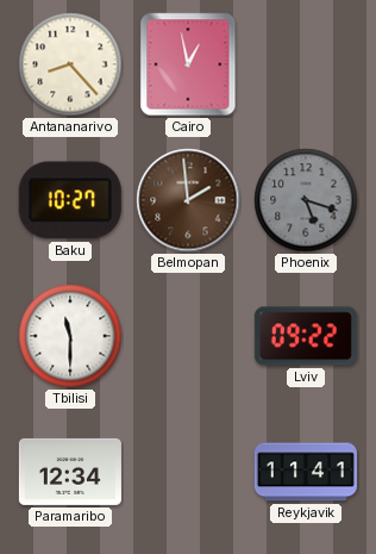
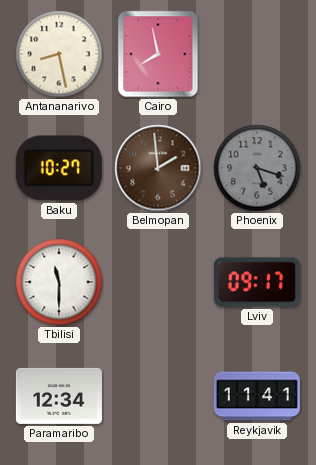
Antananarivo: 8:23 -> 8:28 (59, 54)
Cairo: 12:58 -> 7:58 (158, 54)
Lviv: 09:22 -> 09:17 (257, 282)
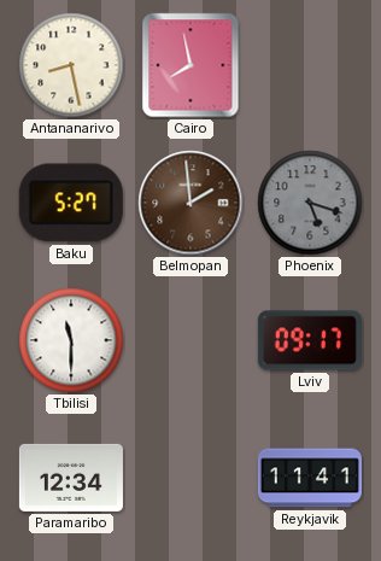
Baku: 10:27 -> 5:27 (71, 203)
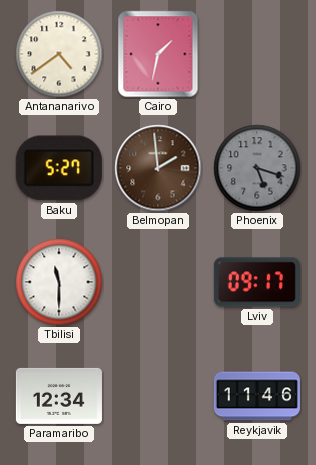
Antananarivo: 8:28 -> 4:39 (59, 54)
Cairo: 7:58 -> 1:32 (158, 54)
Reykjavik: 11:41 -> 11:46 (257, 396)
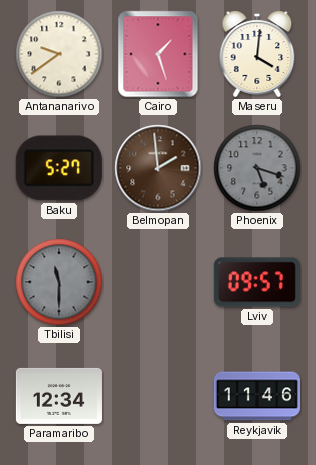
Antananarivo: 4:39 -> 9:39 (59, 54)
Cairo: 1:32 -> 1:27 (158, 54)
Maseru: none -> 4:01 (257, 54)
Tbilisi dial: white -> grey (59, 282)
Lviv: 09:17 -> 09:57 (257, 282)
